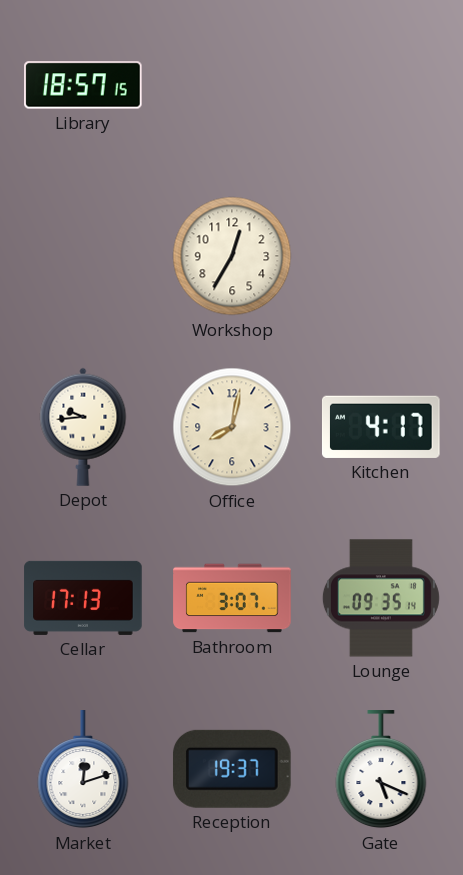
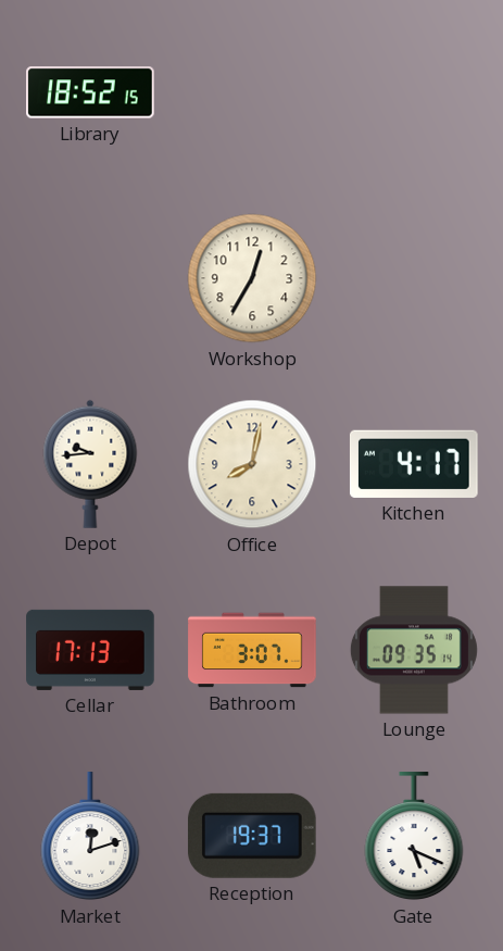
Library: 18:57 -> 18:52 (90, 92)
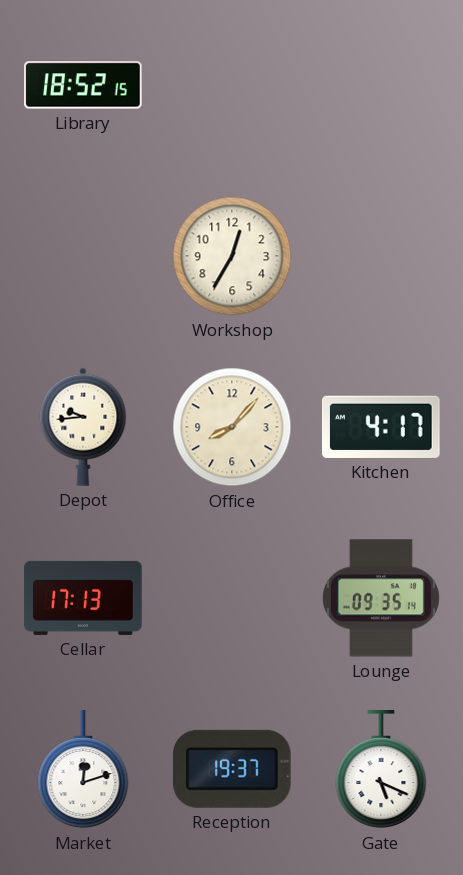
Office: 8:02 -> 8:07 (232, 427)
Bathroom: 3:07 -> none (252, 650)
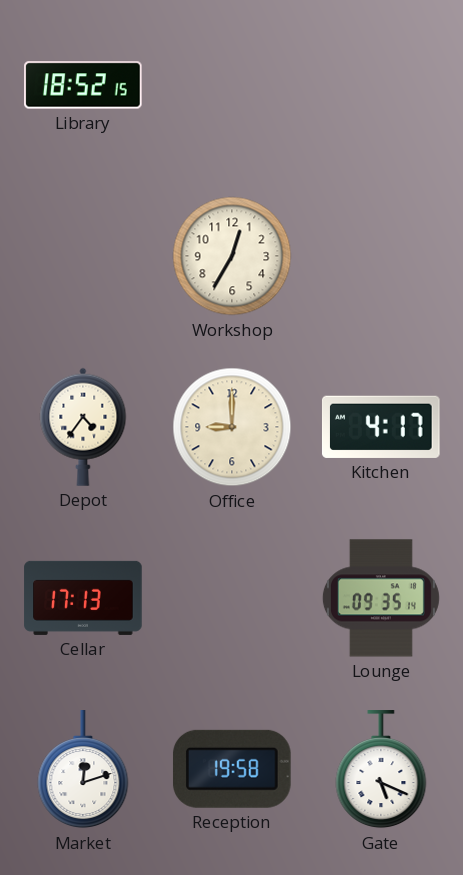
Depot: 9:44 -> 4:36 (83, 427)
Office: 8:07 -> 9:00 (232, 427)
Reception: 19:37 -> 19:58 (232, 769)
